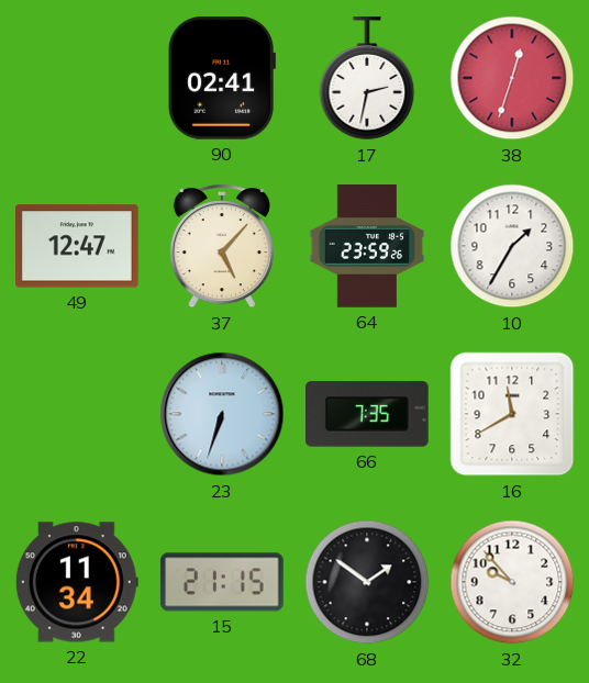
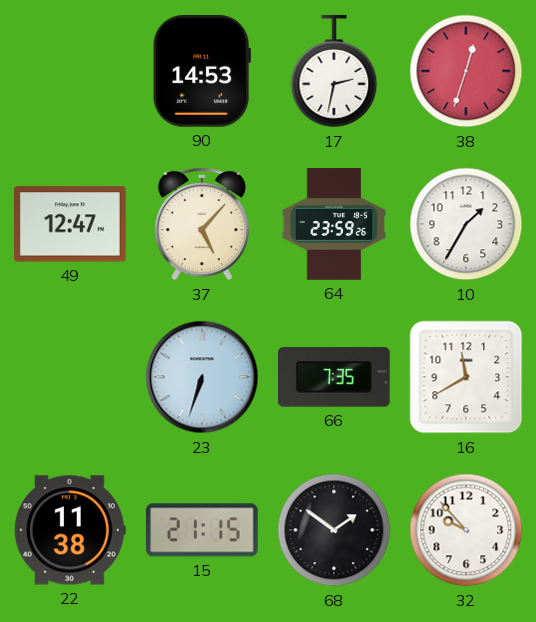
90: 02:41 -> 14:53 (202, 72)
22: 11:34 -> 11:38 (70, 530)
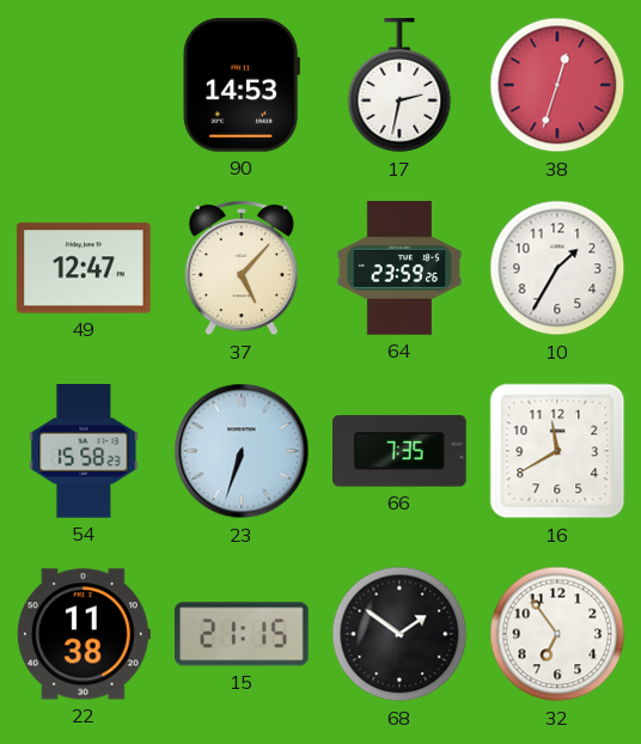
54: none -> 15:58 (84, 451)
32: 9:53 -> 6:54 (557, 634)
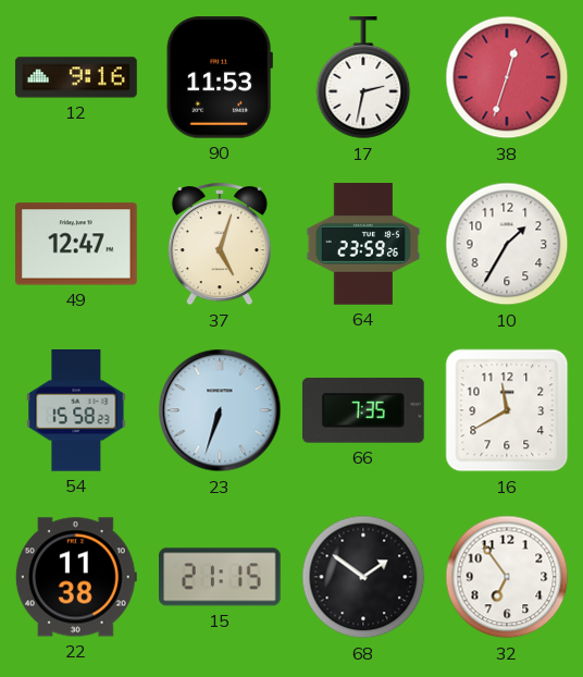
12: none -> 9:16 (76, 77)
90: 14:53 -> 11:53 (220, 78)
37: 5:07 -> 5:03 (220, 244)
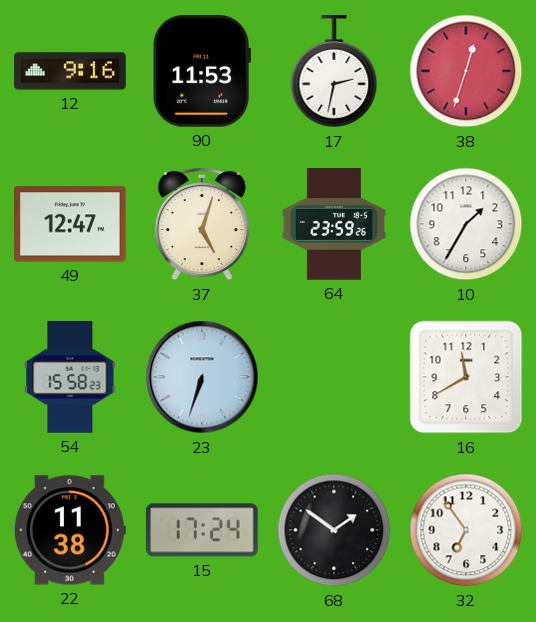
66: 7:35 -> none (364, 410)
15: 21:15 -> 17:24 (203, 530)
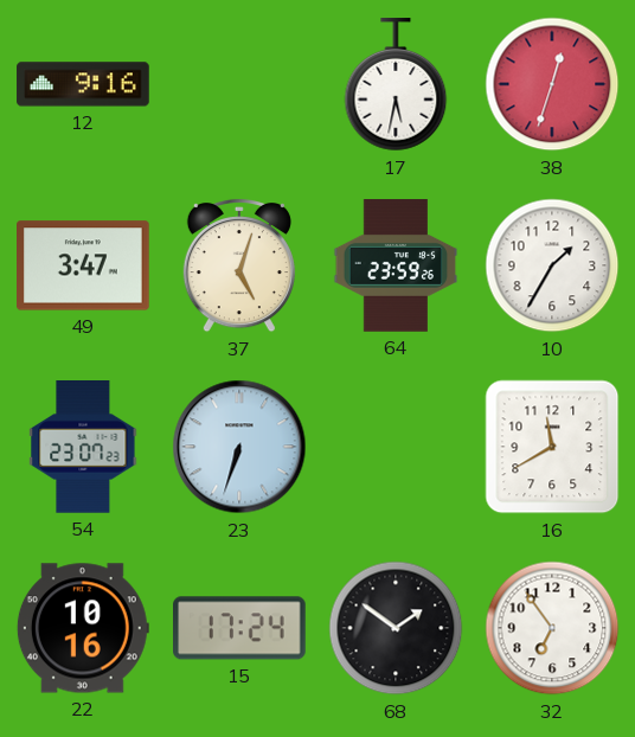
90: 11:53 -> none (202, 72)
17: 2:32 -> 5:32 (396, 85)
49: 12:47 -> 3:47 (84, 265)
54: 15:58 -> 23:07 (83, 447)
22: 11:38 -> 10:16 (83, 628)
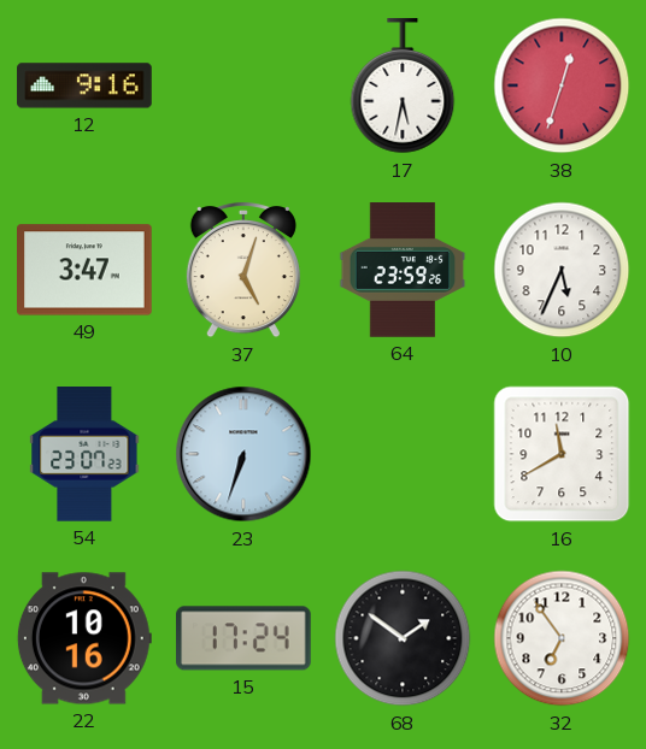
10: 1:35 -> 5:34 (562, 270)
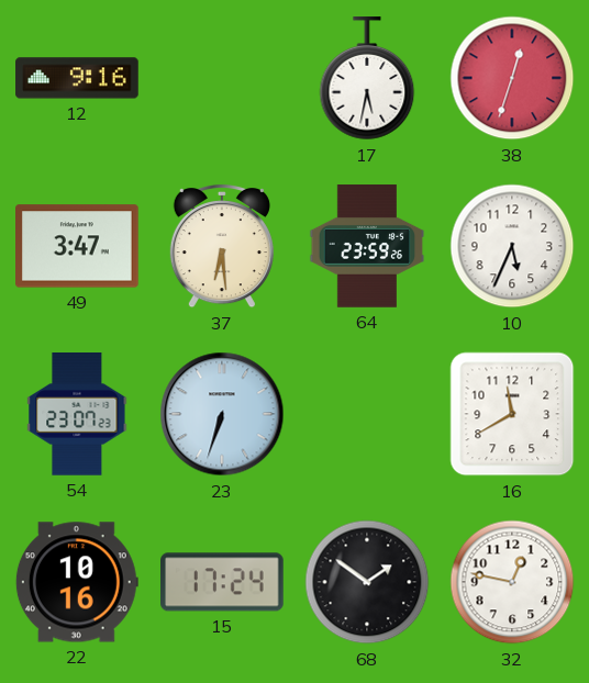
37: 5:03 -> 6:29 (222, 246)
32: 6:54 -> 12:47 (512, 582)
